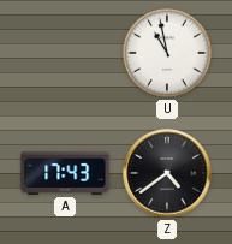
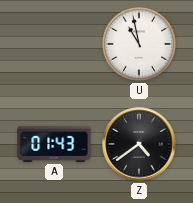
A: 17:43 -> 01:43 (54, 144)
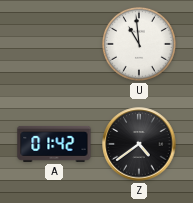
U: 10:58 -> 10:59 (139, 44)
A: 01:43 -> 01:42 (54, 144)
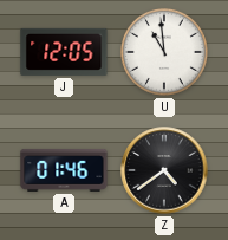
J: none -> 12:05 (64, 52)
A: 01:42 -> 01:46 (64, 170)
